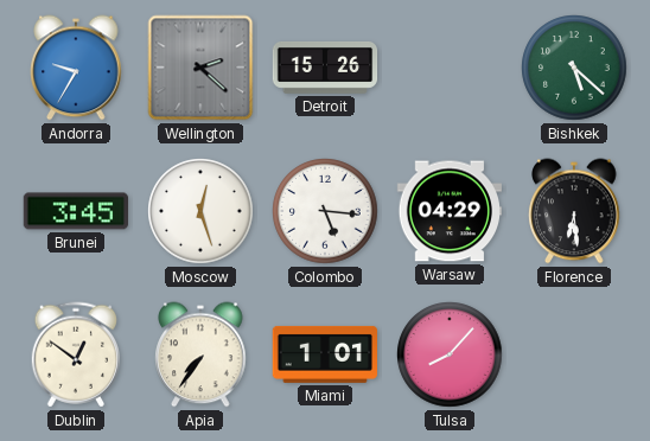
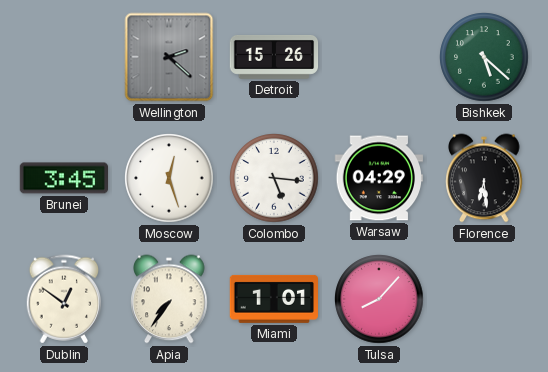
Andorra: 9:35 -> none (76, 68)
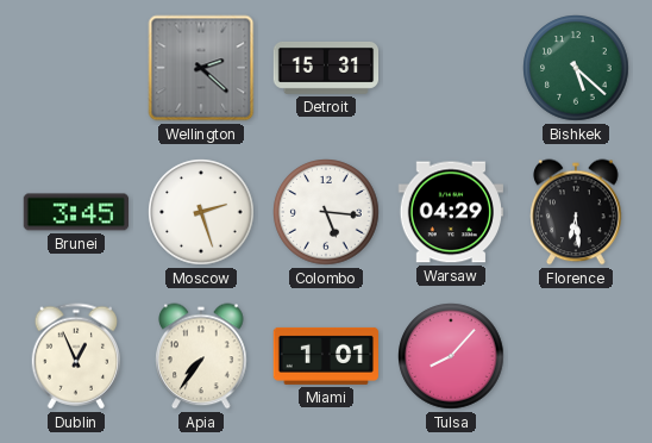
Detroit: 15:26 -> 15:31 (326, 69)
Moscow: 12:27 -> 2:27 (201, 212)
Dublin: 12:51 -> 12:56 (75, 356)
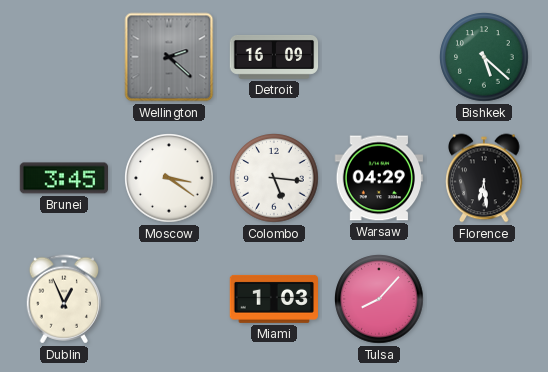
Detroit: 15:31 -> 16:09 (274, 58)
Moscow: 2:27 -> 3:21 (169, 178)
Apia: 7:36 -> none (201, 356)
Miami: 1:01 -> 1:03 (274, 299)
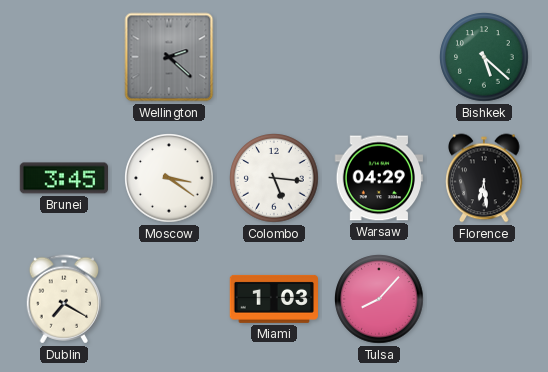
Detroit: 16:09 -> none (274, 58)
Dublin: 12:56 -> 7:20 (63, 299)
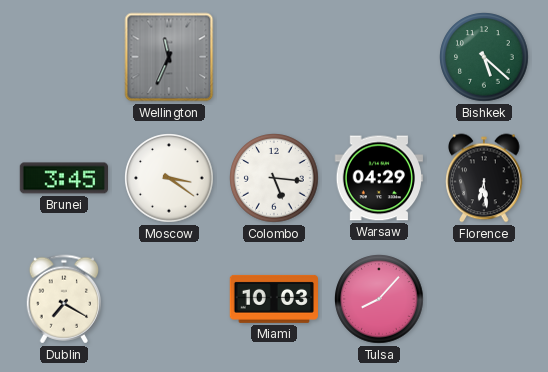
Wellington: 2:22 -> 11:34 (169, 57)
Miami: 1:03 -> 10:03 (274, 299)
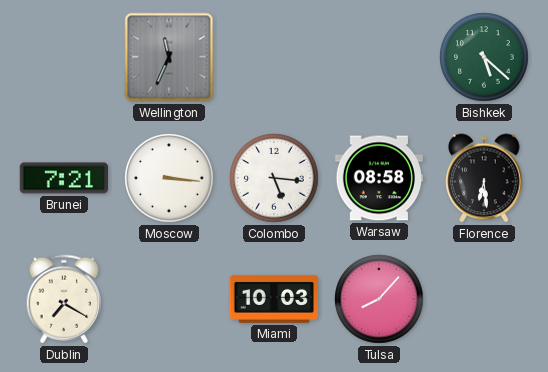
Brunei: 3:45 -> 7:21 (63, 178)
Moscow: 3:21 -> 3:16 (169, 178)
Warsaw: 04:29 -> 08:58 (378, 178)
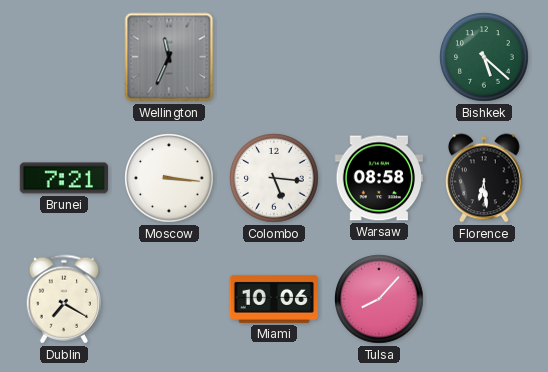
Miami: 10:03 -> 10:06 (274, 299)
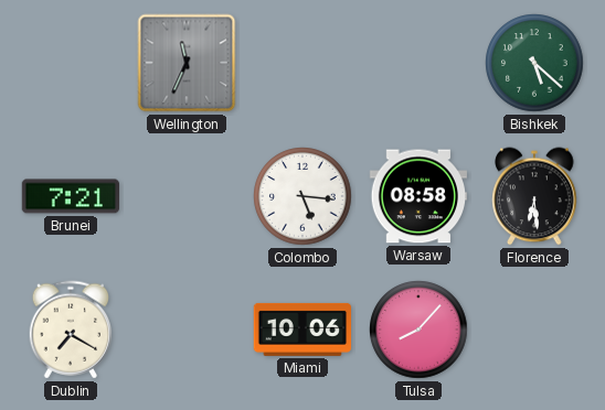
Moscow: 3:16 -> none (169, 178)
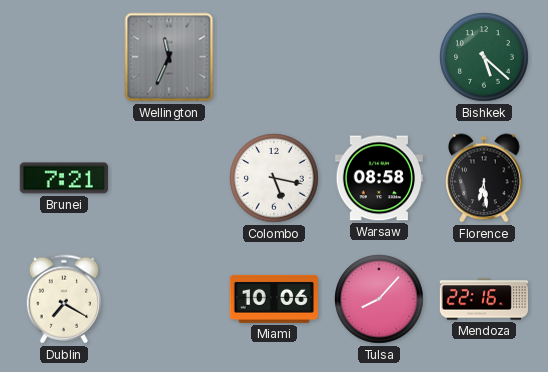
Colombo: 5:16 -> 5:17 (274, 178)
Mendoza: none -> 22:16 (484, 299)
